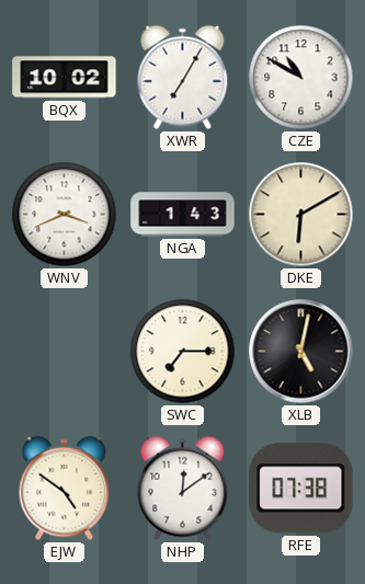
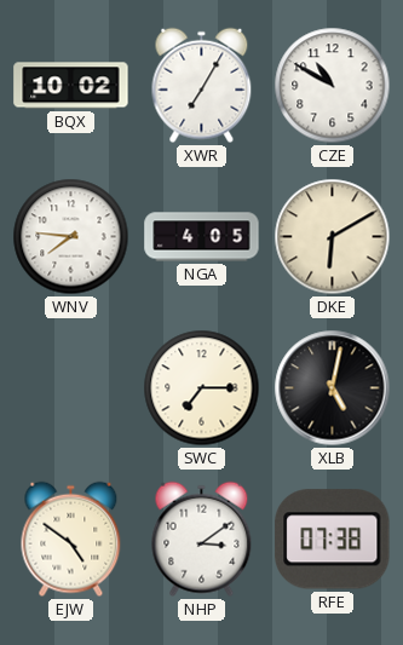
WNV: 3:41 -> 7:46 (71, 237)
NGA: 1:43 -> 4:05 (202, 237)
NHP: 12:09 -> 3:09 (202, 540)
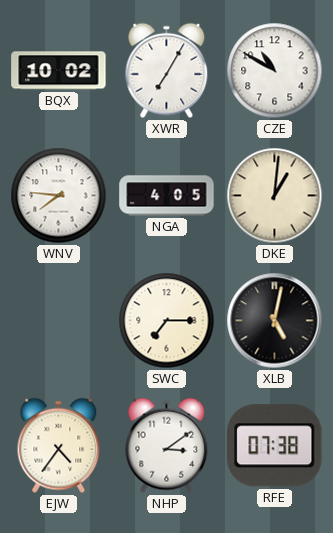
DKE: 6:10 -> 1:01 (275, 196)
EJW: 4:51 -> 4:36 (59, 446)
